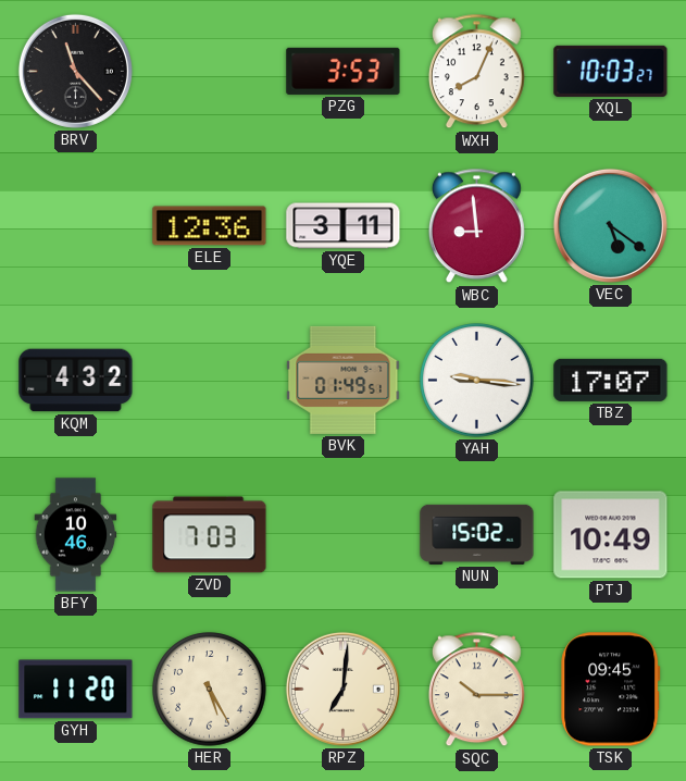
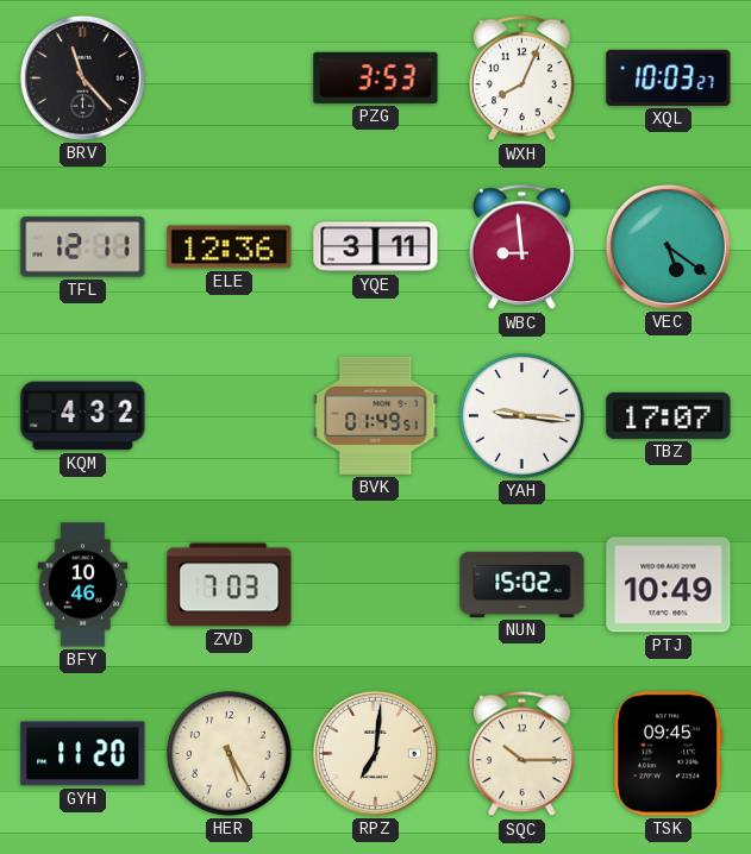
TFL: none -> 12:11 (83, 247)
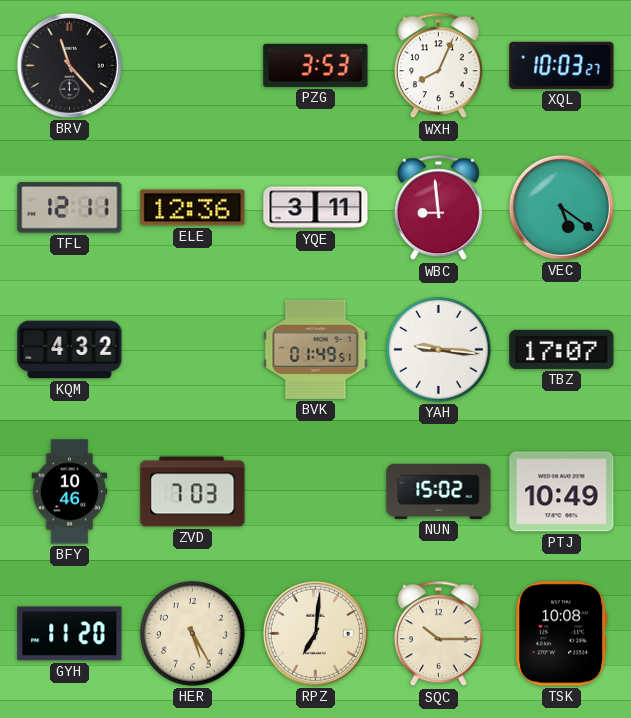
TSK: 09:45 -> 10:08 (562, 634)
